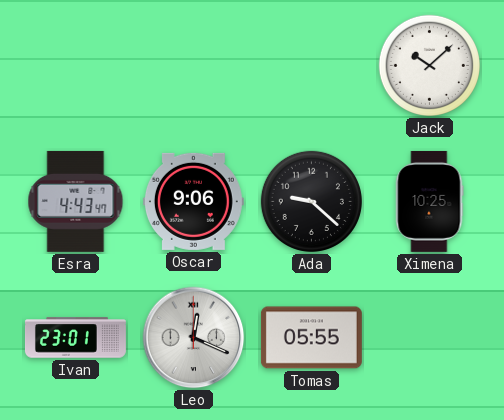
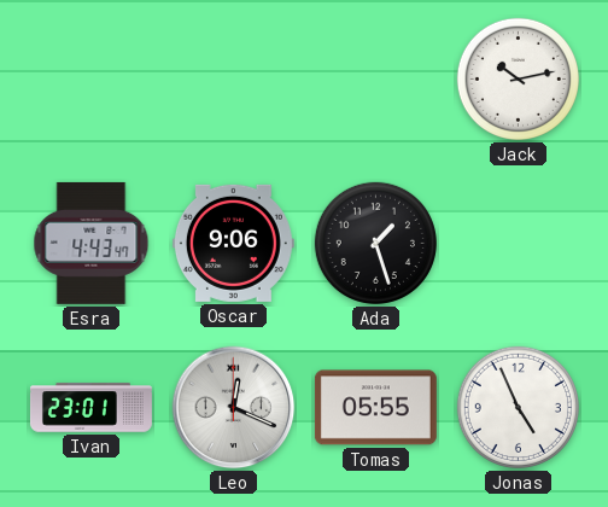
Jack: 10:08 -> 10:13 (518, 78)
Ada: 9:22 -> 1:27 (375, 243)
Ximena: 10:25 -> none (429, 201)
Jonas: none -> 4:56 (518, 407)
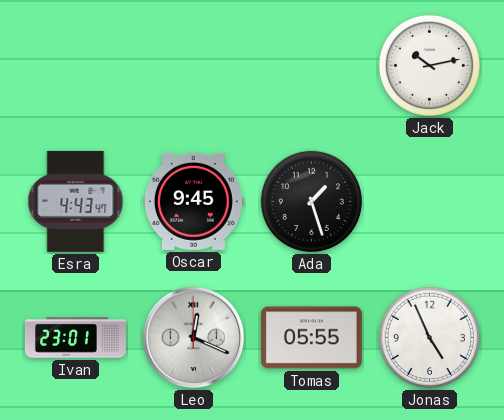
Oscar: 9:06 -> 9:45 (193, 201)
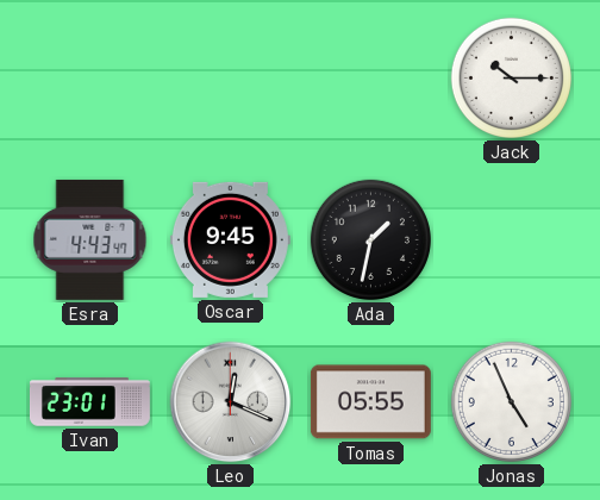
Jack: 10:13 -> 10:15 (511, 77)
Ada: 1:27 -> 1:32 (370, 239)
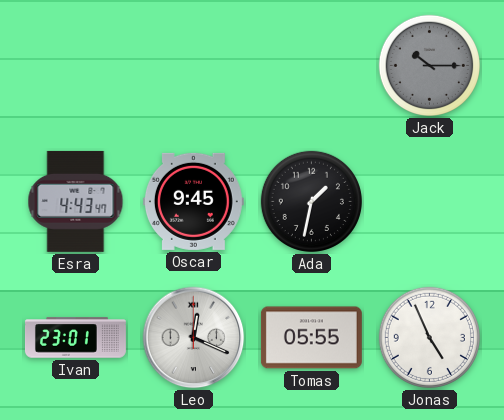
Jack dial: white -> grey (429, 65)
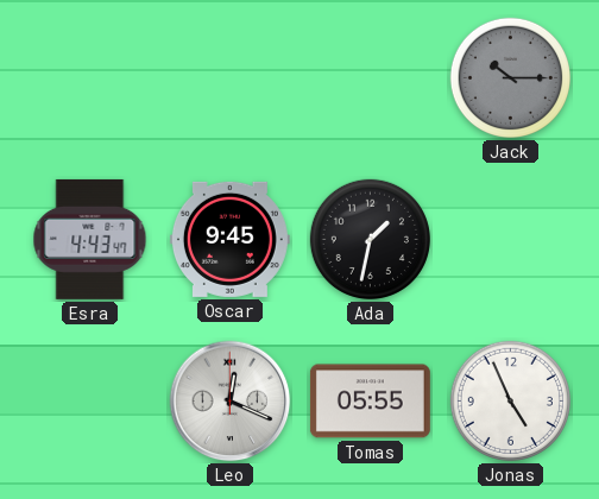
Ivan: 23:01 -> none (75, 338)
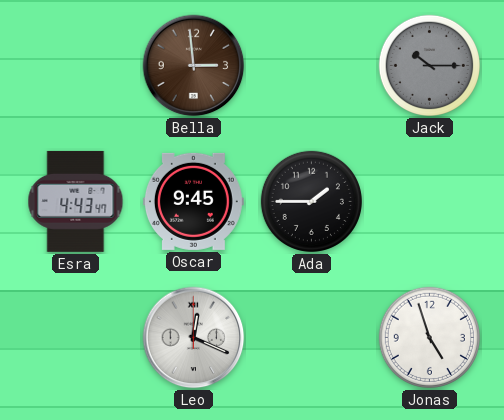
Bella: none -> 2:59 (194, 66)
Ada: 1:32 -> 1:45 (311, 201)
Tomas: 05:55 -> none (370, 402)
Jonas: 4:56 -> 4:57 (429, 337)
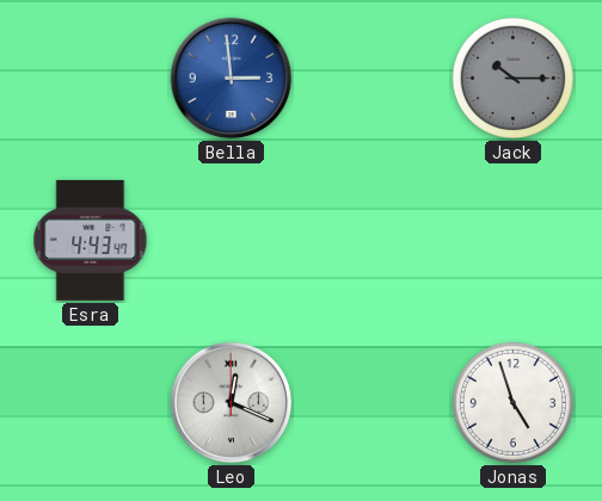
Bella dial: brown -> blue (232, 79)
Oscar: 9:45 -> none (193, 201)
Ada: 1:45 -> none (311, 201)
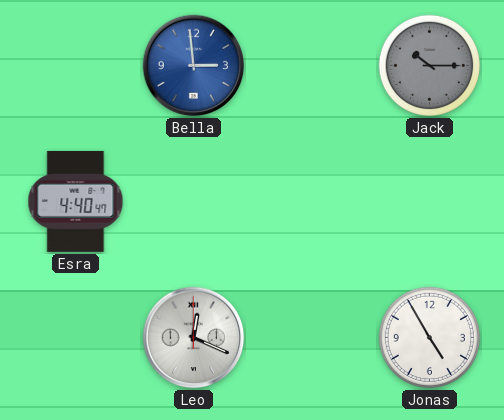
Esra: 4:43 -> 4:40 (76, 201)
Jonas: 4:57 -> 4:55 (429, 337)
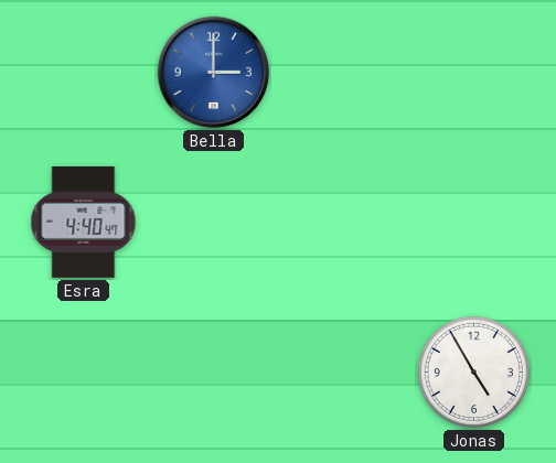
Bella: 2:59 -> 3:00 (214, 73)
Jack: 10:15 -> none (429, 65)
Leo: 12:19 -> none (194, 338)
